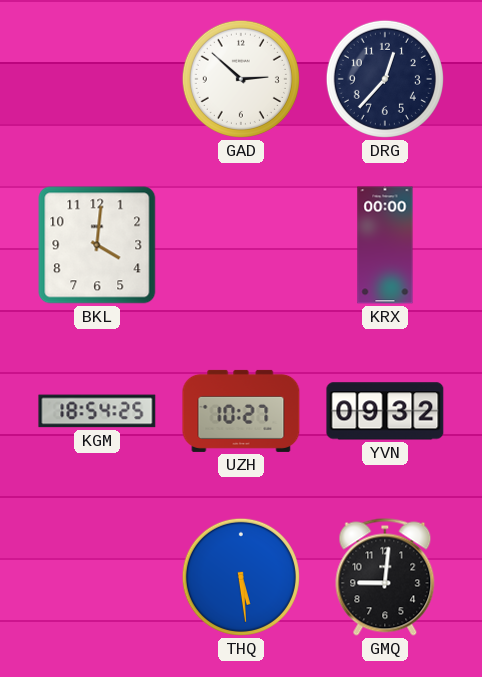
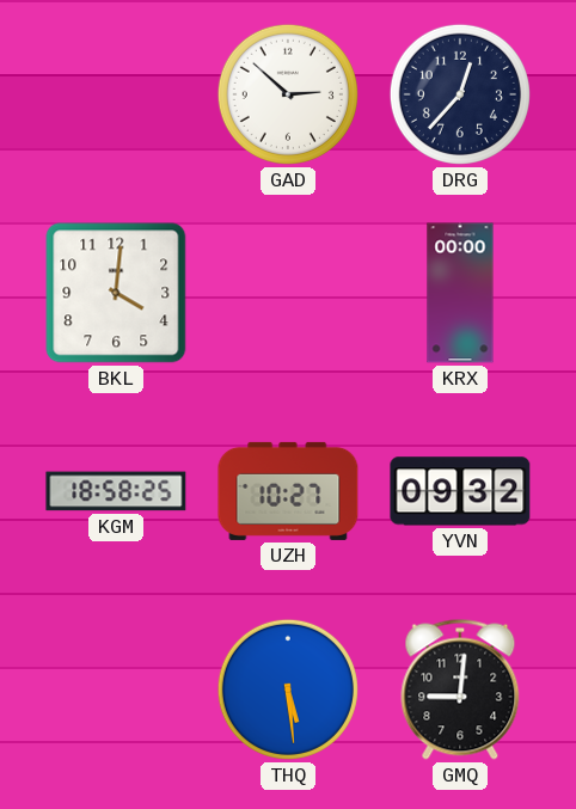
KGM: 18:54 -> 18:58 (116, 491)
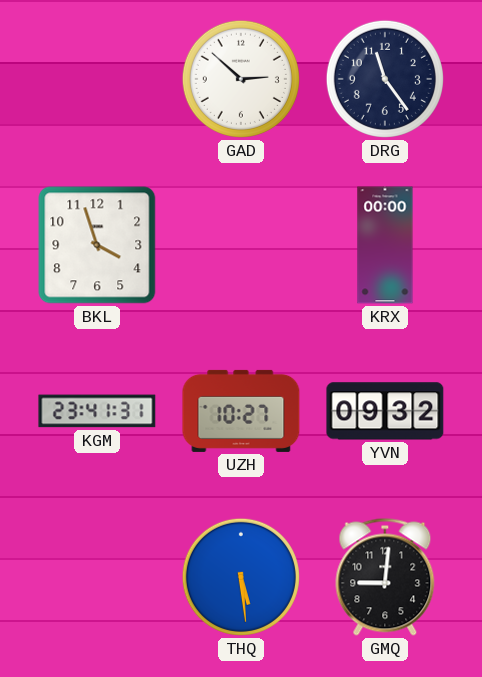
DRG: 12:37 -> 11:24 (385, 79)
BKL: 4:01 -> 3:57 (97, 245)
KGM: 18:58 -> 23:41 (97, 411)
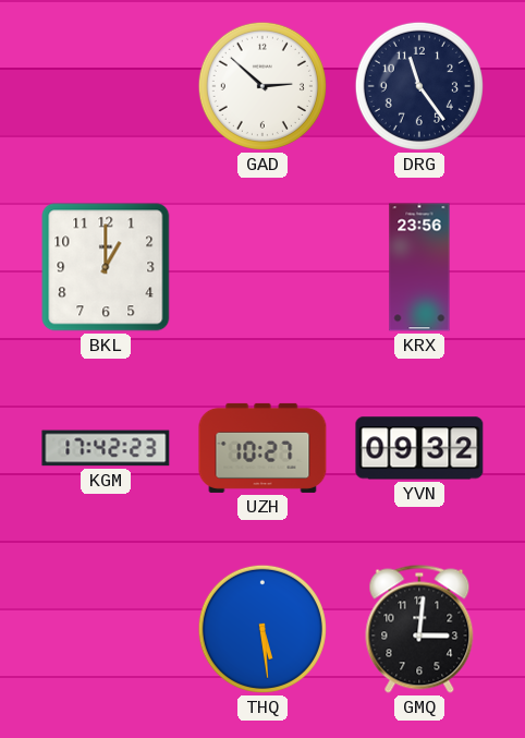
BKL: 3:57 -> 1:00 (106, 267)
KRX: 00:00 -> 23:56 (419, 267)
KGM: 23:41 -> 17:42 (106, 448)
GMQ: 9:01 -> 3:01 (419, 629)
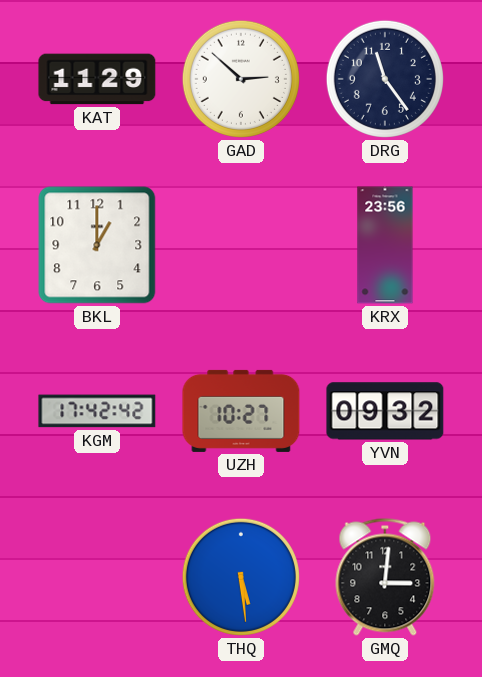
KAT: none -> 11:29 (97, 79)
KGM: 17:42:23 -> 17:42:42 (97, 411)
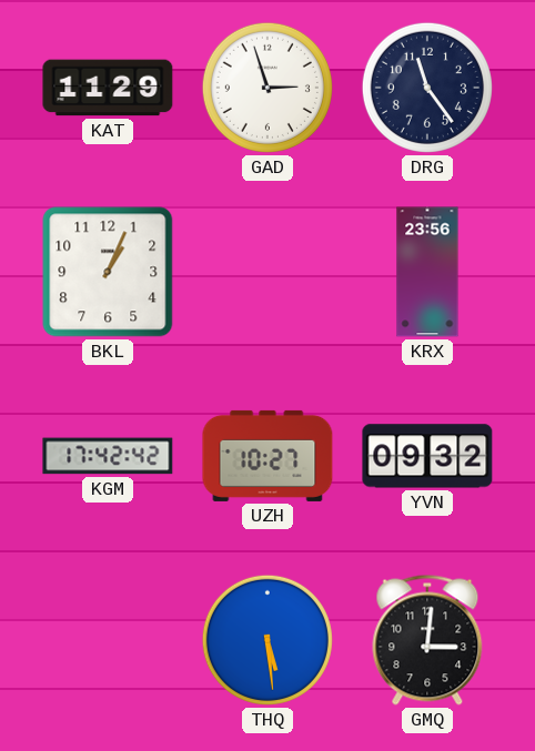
GAD: 2:52 -> 2:57 (267, 88)
BKL: 1:00 -> 1:04 (108, 272)
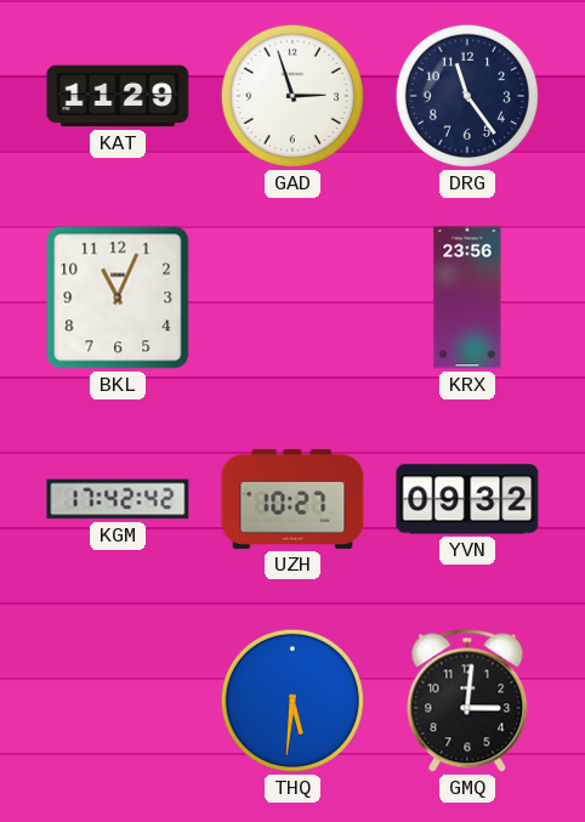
BKL: 1:04 -> 11:04 (118, 297)
THQ: 5:29 -> 5:31 (292, 701)
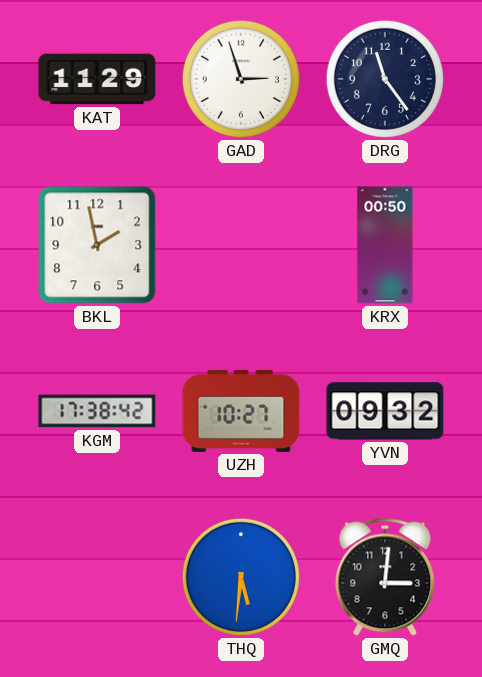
BKL: 11:04 -> 1:58 (97, 245)
KRX: 23:56 -> 00:50 (385, 245)
KGM: 17:42 -> 17:38 (97, 411)
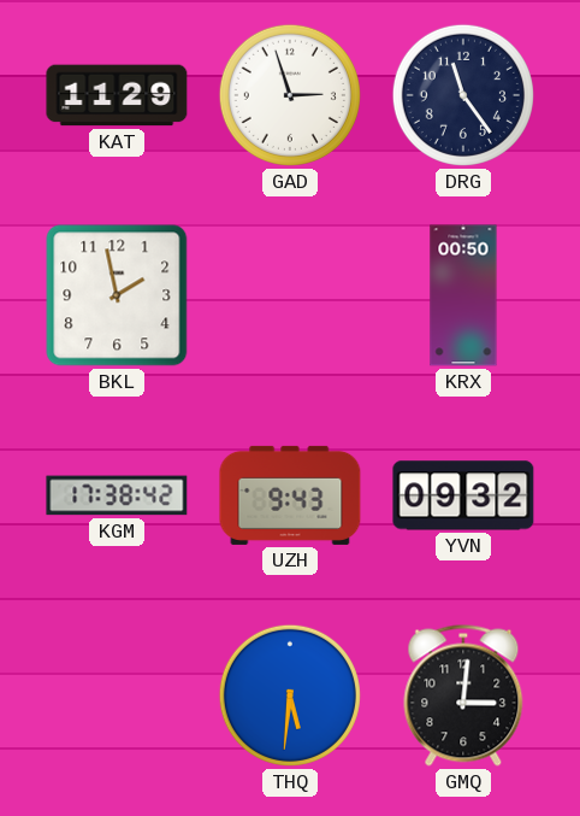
UZH: 10:27 -> 9:43 (290, 495)
